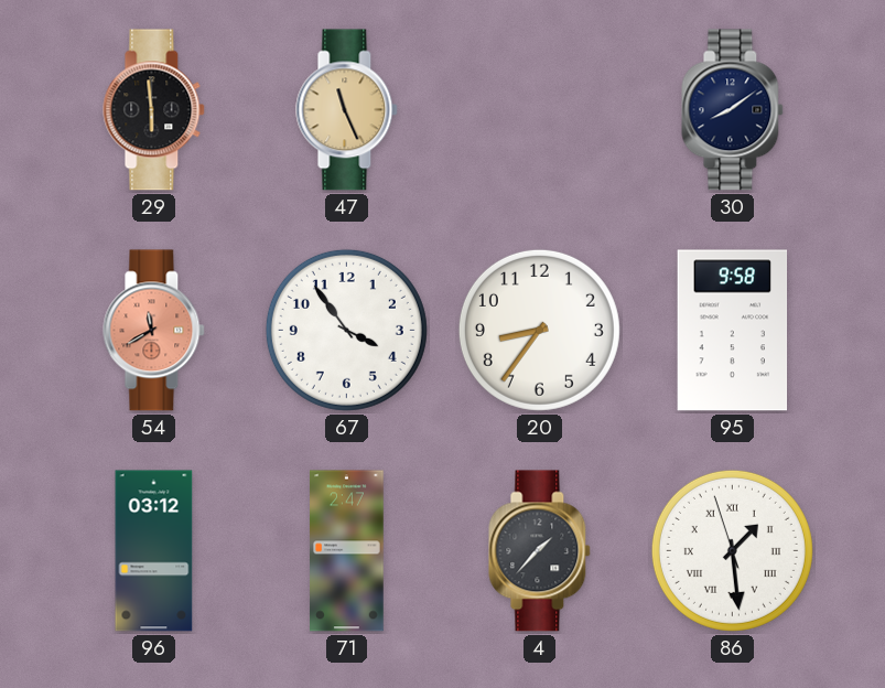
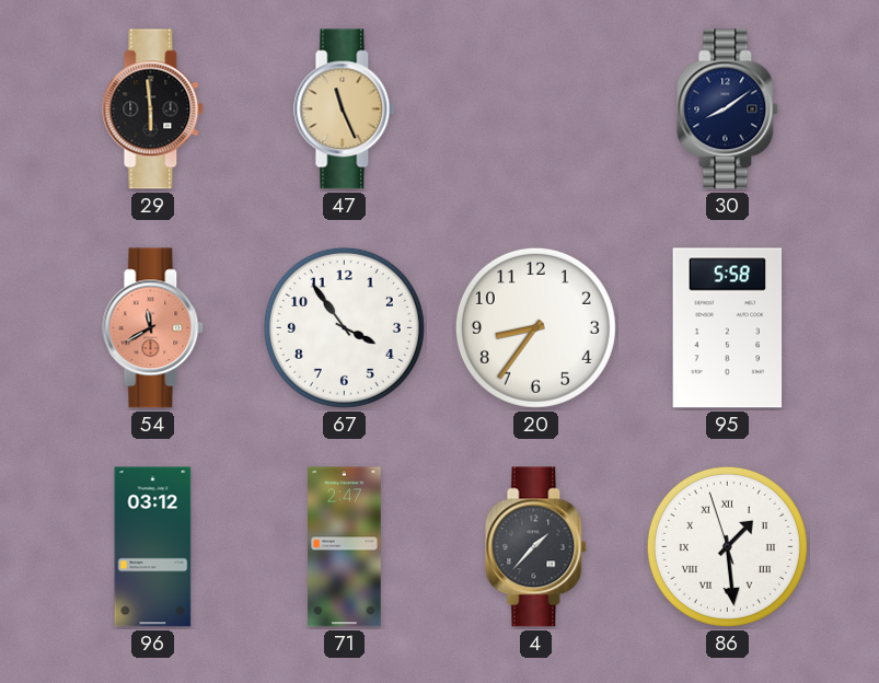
95: 9:58 -> 5:58 (728, 328)
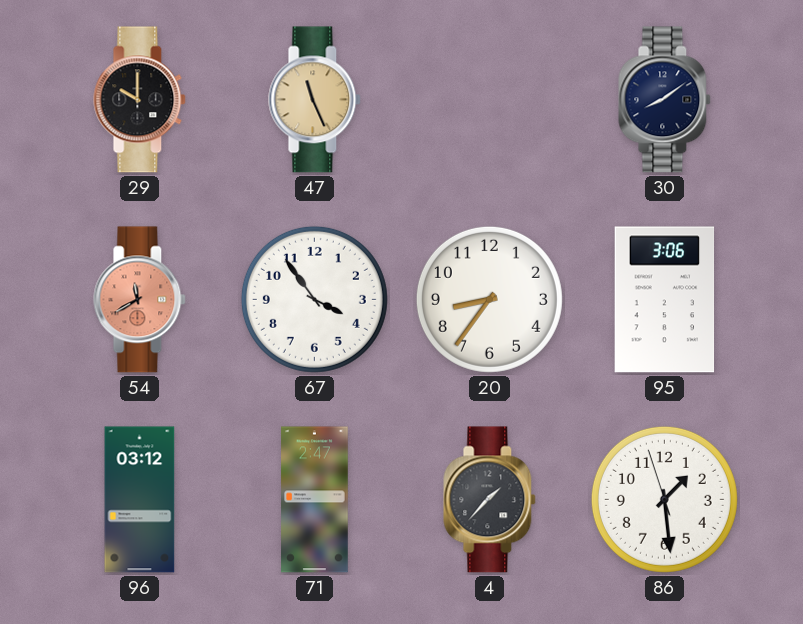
29: 5:59 -> 10:00 (140, 100)
95: 5:58 -> 3:06 (665, 300)
86 numerals: Roman -> Arabic (664, 499)
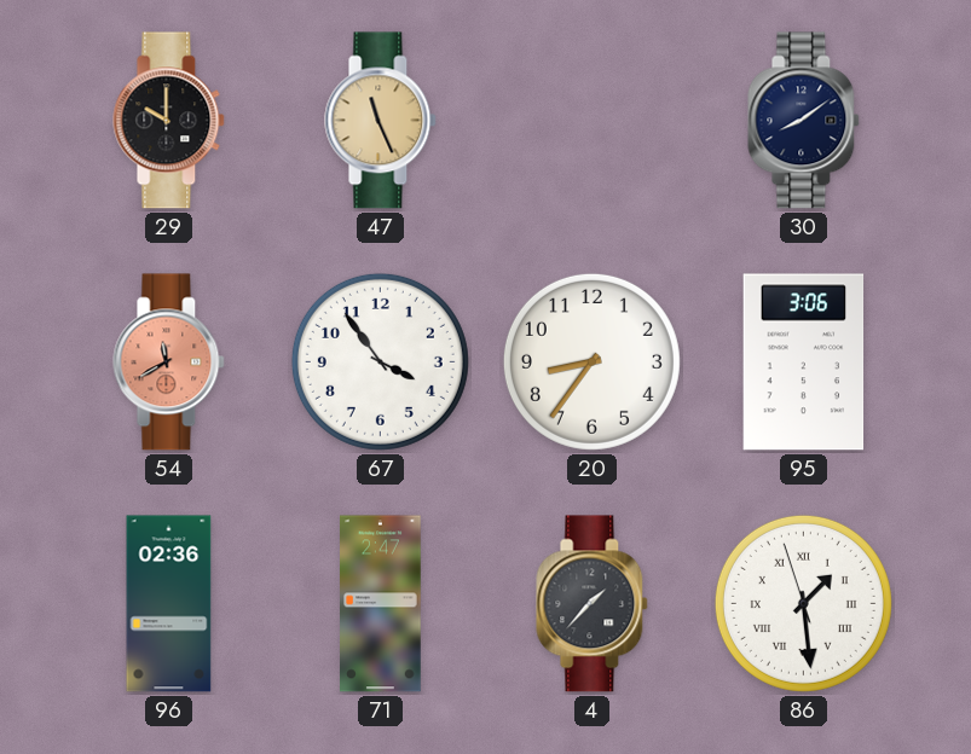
96: 03:12 -> 02:36 (169, 604)
86 numerals: Arabic -> Roman (803, 603)
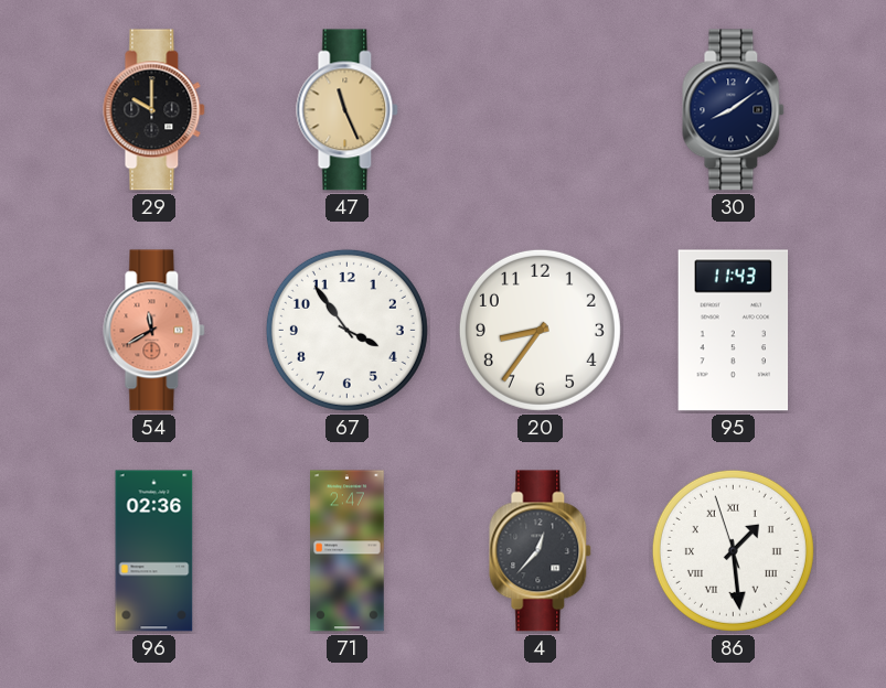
95: 3:06 -> 11:43 (734, 331)
4: 1:37 -> 12:37 (541, 551)
